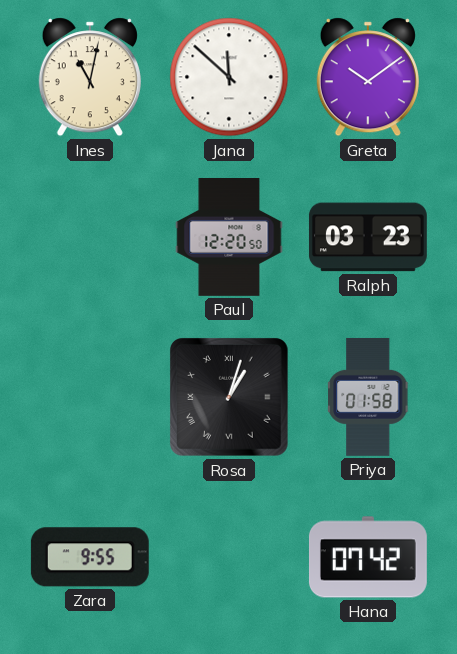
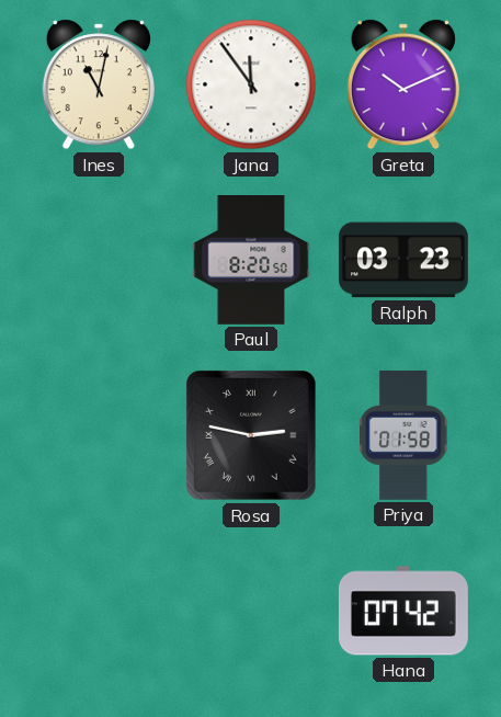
Jana: 11:52 -> 11:54 (251, 84)
Greta: 10:09 -> 10:11 (403, 84)
Paul: 12:20 -> 8:20 (251, 261)
Rosa: 1:03 -> 2:47 (252, 436)
Zara: 9:55 -> none (90, 557)
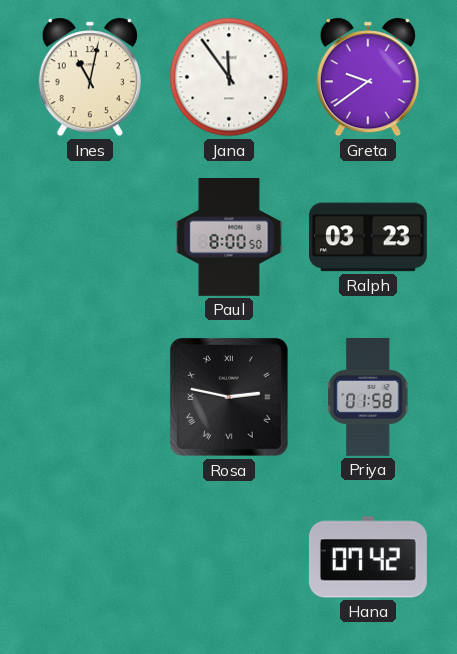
Greta: 10:11 -> 9:39 (368, 77)
Paul: 8:20 -> 8:00 (229, 238)
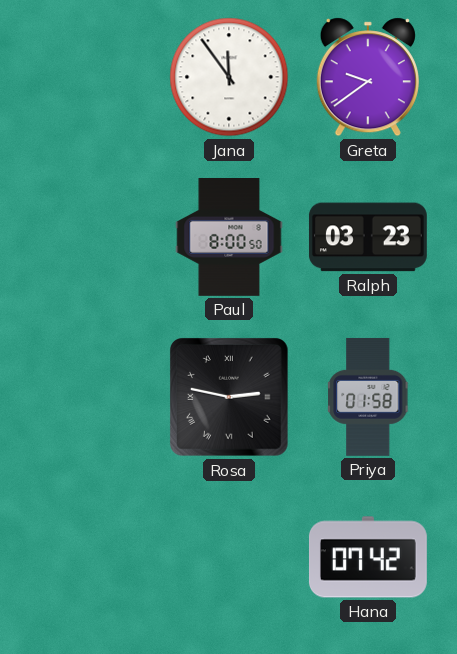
Ines: 11:02 -> none (90, 77)
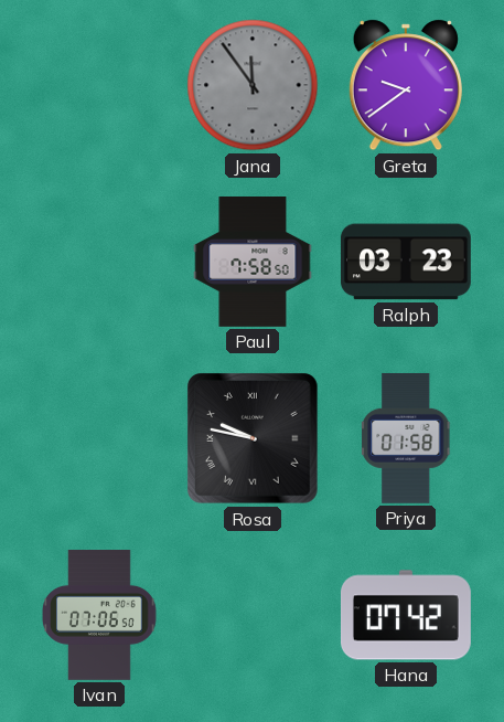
Jana dial: white -> grey (253, 85)
Paul: 8:00 -> 7:58 (253, 263)
Rosa: 2:47 -> 9:47 (254, 439)
Ivan: none -> 07:06 (100, 616)
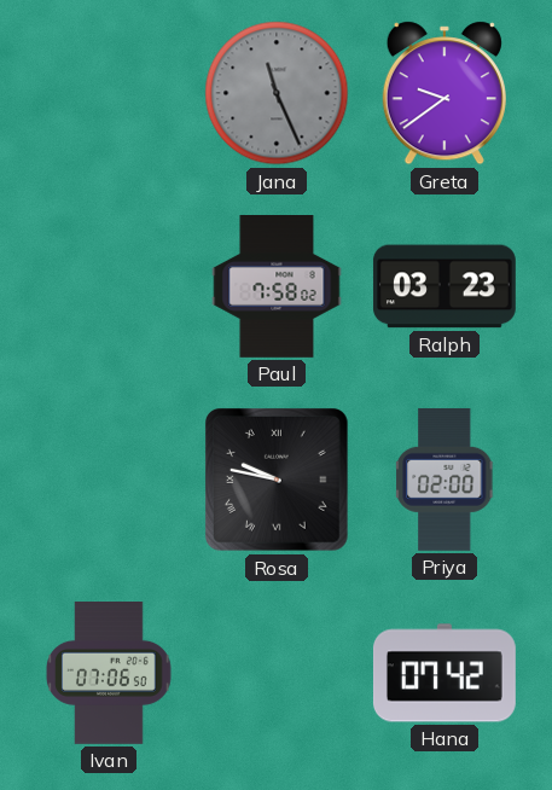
Jana: 11:54 -> 11:26 (277, 93)
Paul: 7:58:50 -> 7:58:02 (277, 287)
Priya: 01:58 -> 02:00 (446, 480)
